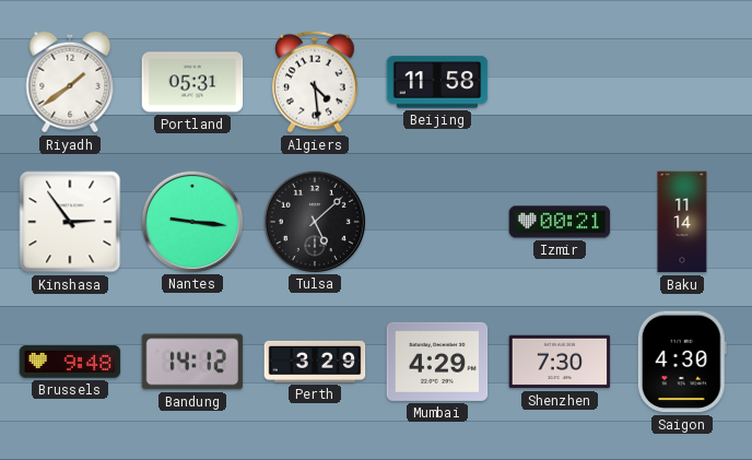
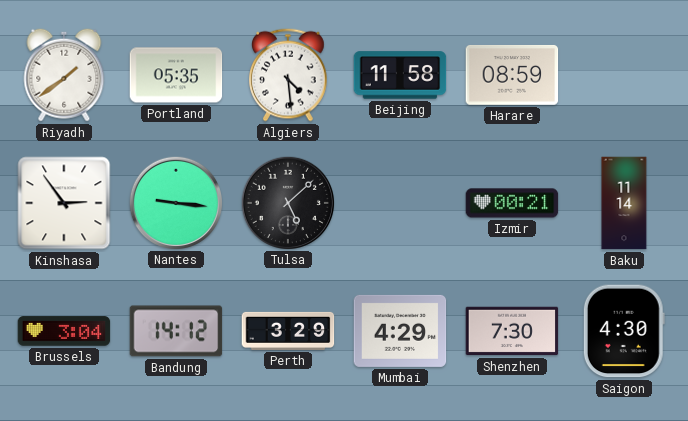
Portland: 05:31 -> 05:35 (176, 75)
Harare: none -> 08:59 (512, 75)
Brussels: 9:48 -> 3:04 (64, 331)
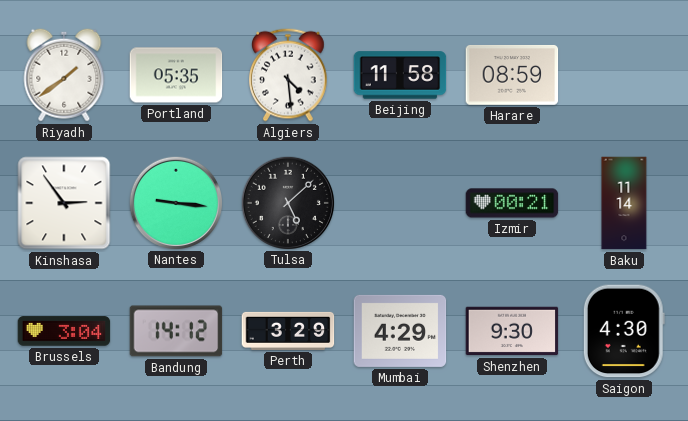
Shenzhen: 7:30 -> 9:30 (512, 331)
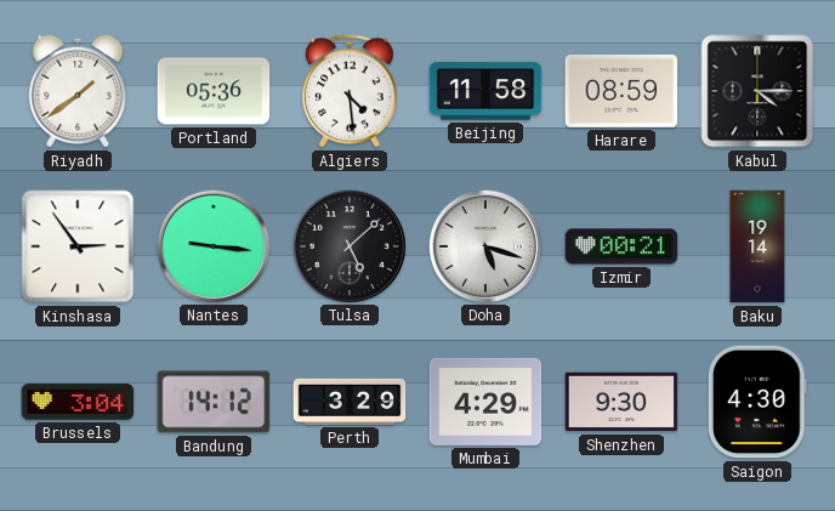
Portland: 05:35 -> 05:36 (214, 91)
Kabul: none -> 4:15 (757, 91)
Doha: none -> 5:18 (484, 245)
Baku: 11:14 -> 19:14 (757, 246)
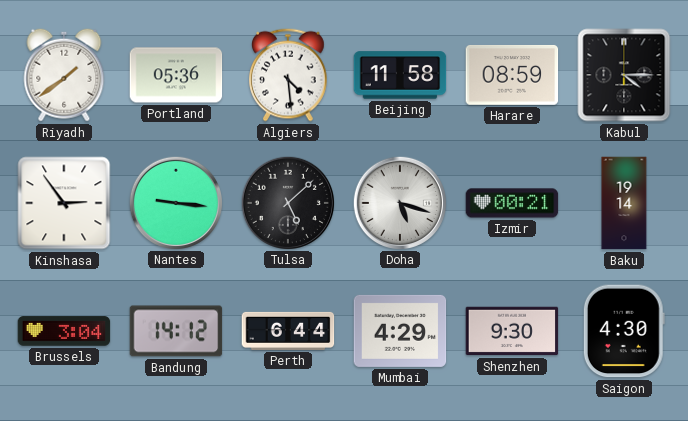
Perth: 3:29 -> 6:44 (288, 331)
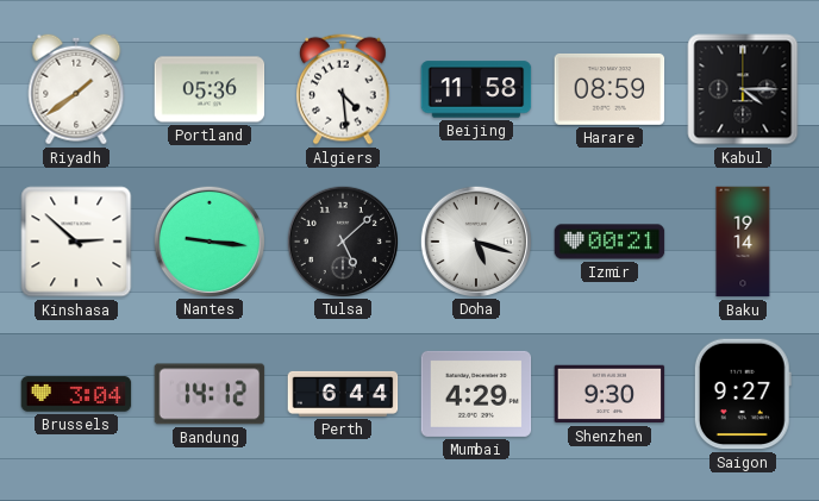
Kinshasa: 2:54 -> 2:52 (76, 242)
Saigon: 4:30 -> 9:27 (743, 394)
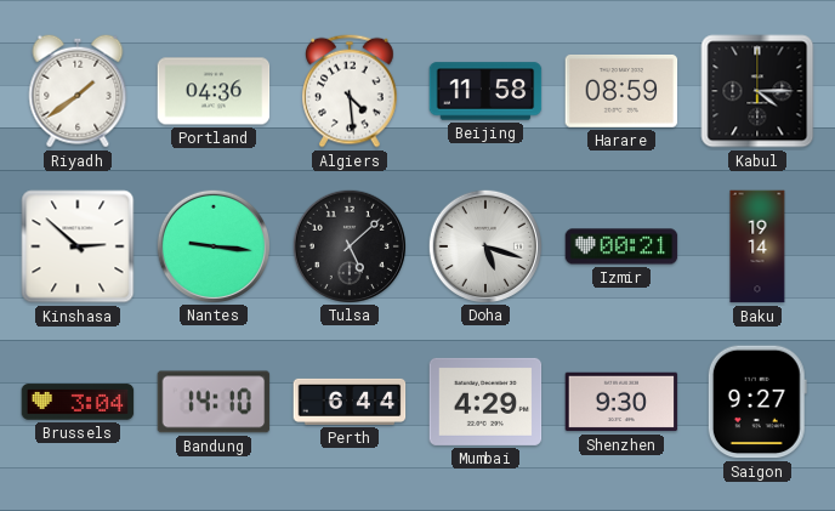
Portland: 05:36 -> 04:36 (214, 91)
Bandung: 14:12 -> 14:10 (214, 402)
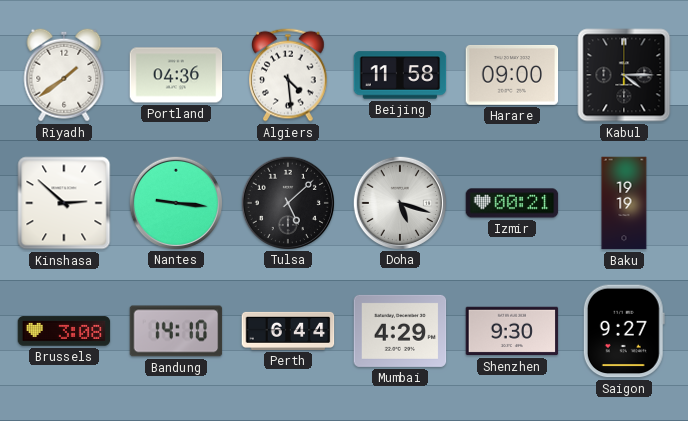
Harare: 08:59 -> 09:00 (512, 75)
Baku: 19:14 -> 19:19 (624, 203)
Brussels: 3:04 -> 3:08 (64, 331)
